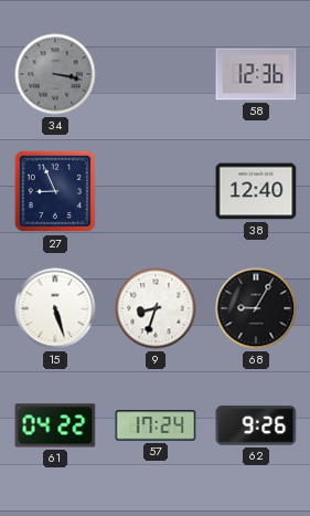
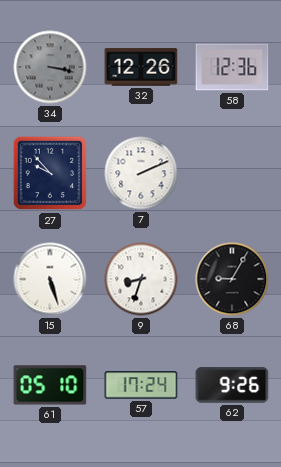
32: none -> 12:26 (141, 67)
27: 8:56 -> 9:53 (50, 173)
7: none -> 2:11 (141, 173)
38: 12:40 -> none (256, 191)
61: 04:22 -> 05:10 (50, 385)
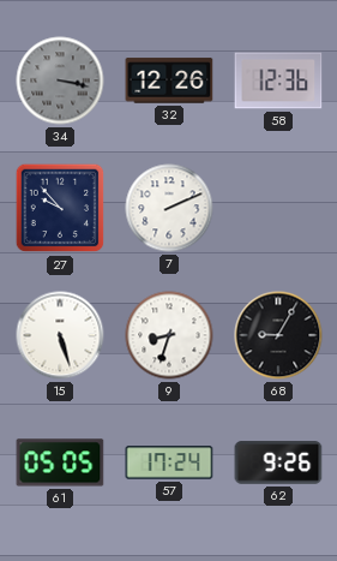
61: 05:10 -> 05:05 (60, 462)
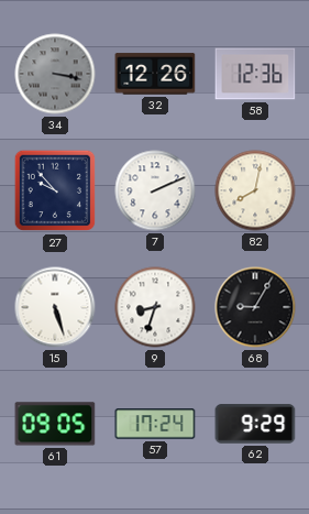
82: none -> 8:02 (255, 190)
61: 05:05 -> 09:05 (55, 424)
62: 9:26 -> 9:29 (255, 424)
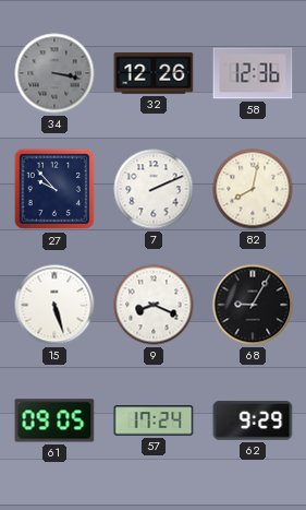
9: 8:33 -> 8:19 (154, 305)
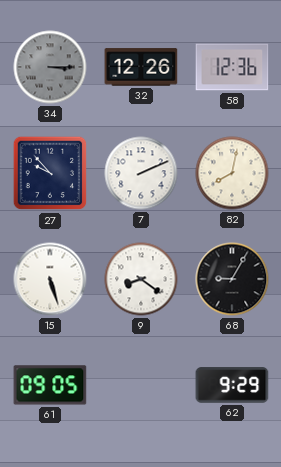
34: 3:17 -> 3:15 (50, 67)
9: 8:19 -> 8:21 (141, 279)
57: 17:24 -> none (154, 420)
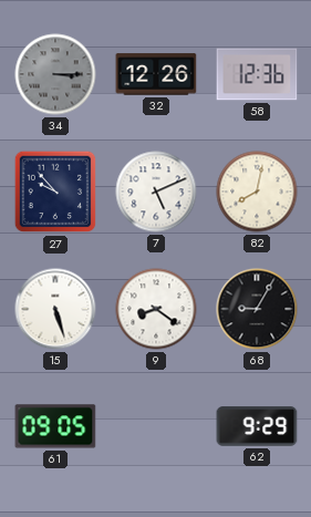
7: 2:11 -> 5:11 (156, 192)
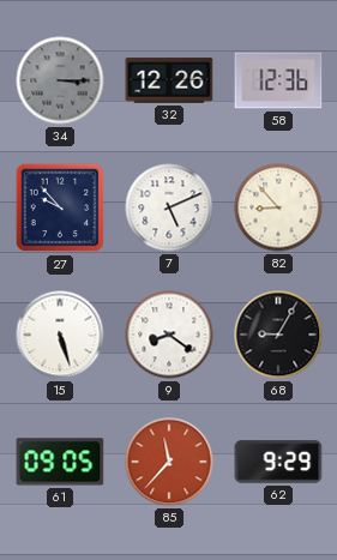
82: 8:02 -> 8:53 (278, 207)
85: none -> 11:37 (169, 462)
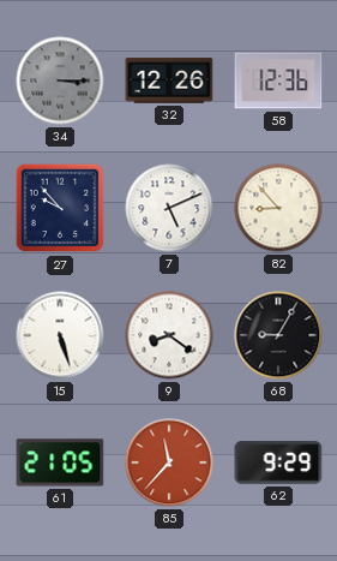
61: 09:05 -> 21:05 (60, 462)
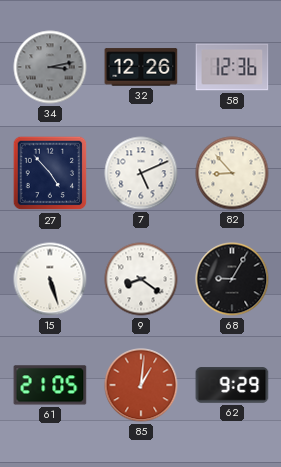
34: 3:15 -> 3:13 (50, 67)
27: 9:53 -> 4:53 (50, 173)
85: 11:37 -> 1:01 (141, 385)
